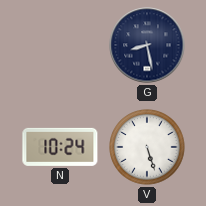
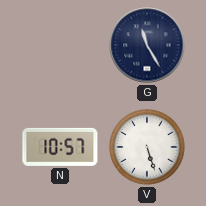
G: 8:28 -> 11:25 (147, 45)
N: 10:24 -> 10:57 (60, 147)
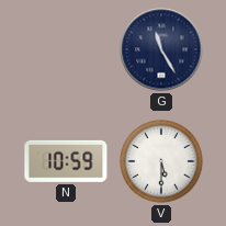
N: 10:57 -> 10:59 (66, 161)
V: 5:27 -> 5:30 (161, 161)
